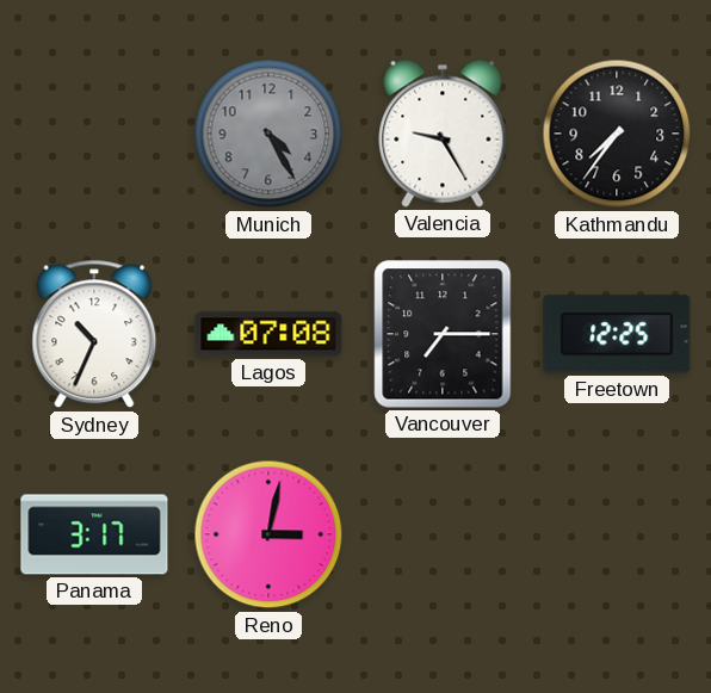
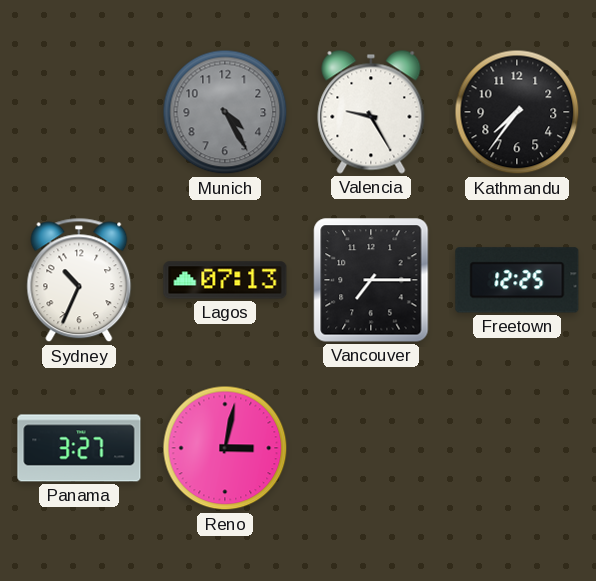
Lagos: 07:08 -> 07:13 (225, 280)
Panama: 3:17 -> 3:27 (79, 448)
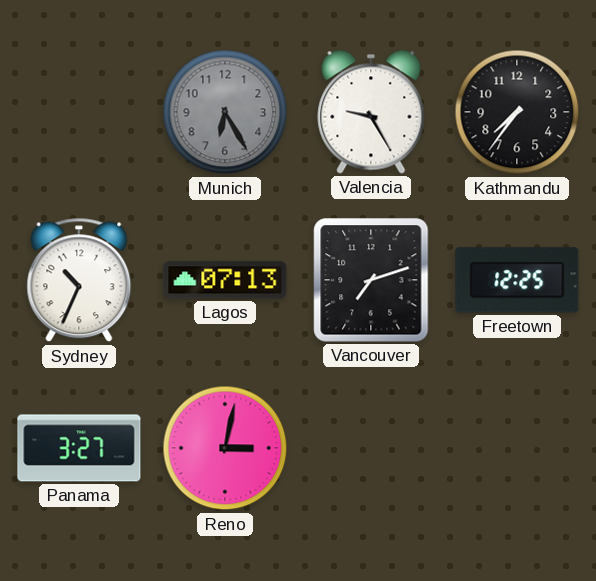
Munich: 4:25 -> 6:25 (225, 112)
Vancouver: 7:15 -> 7:12 (371, 280)
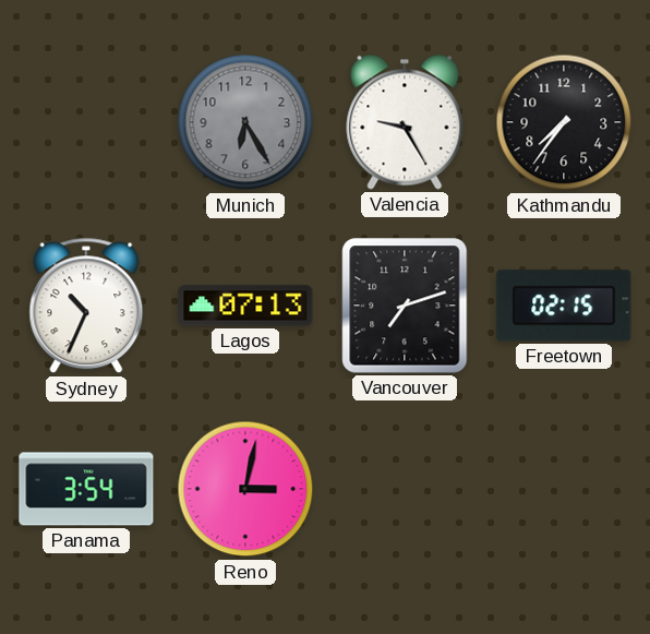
Freetown: 12:25 -> 02:15 (564, 306)
Panama: 3:27 -> 3:54 (86, 489)
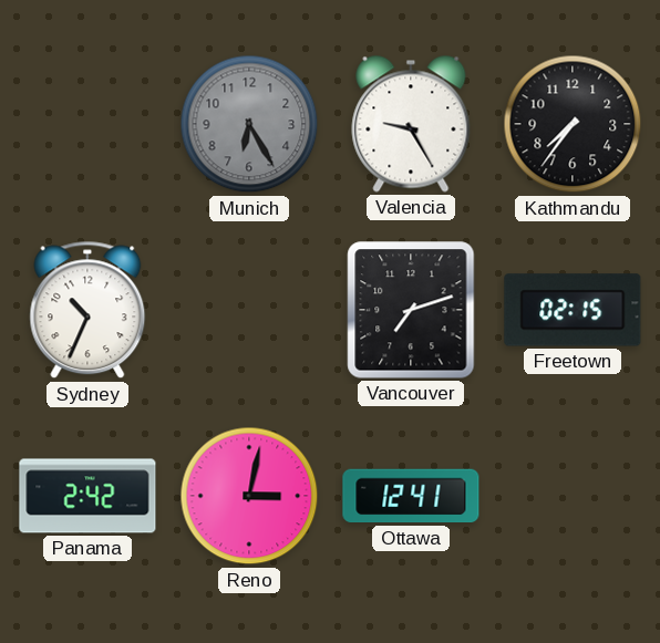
Lagos: 07:13 -> none (245, 306)
Panama: 3:54 -> 2:42 (87, 496)
Ottawa: none -> 12:41 (411, 496)
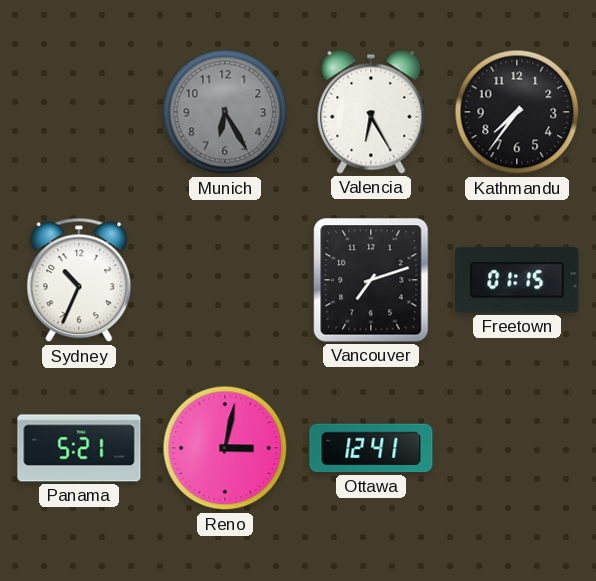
Valencia: 9:25 -> 6:25 (371, 112)
Freetown: 02:15 -> 01:15 (517, 280)
Panama: 2:42 -> 5:21 (79, 448)
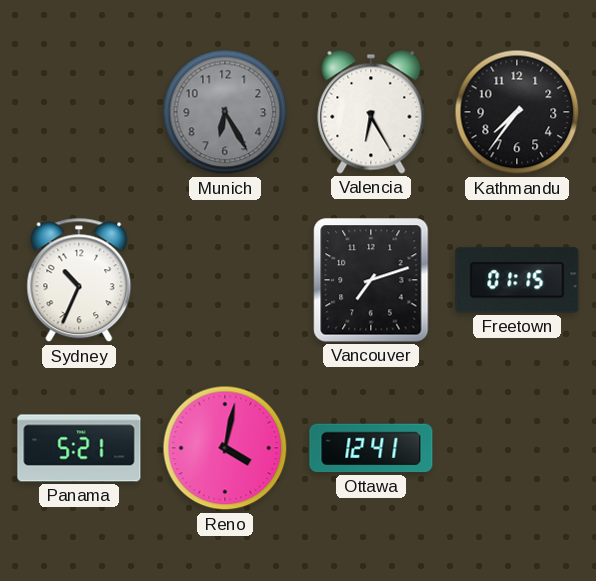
Reno: 3:02 -> 4:02 (225, 448)
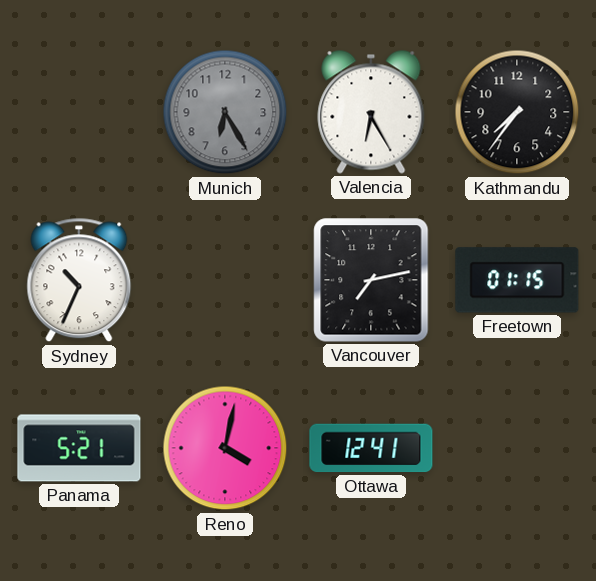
Vancouver: 7:12 -> 7:13 (371, 280)
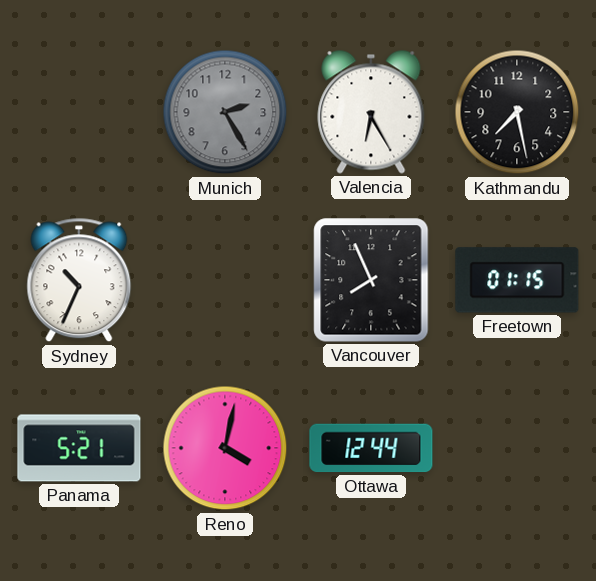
Munich: 6:25 -> 2:25 (225, 112)
Kathmandu: 7:36 -> 7:28 (517, 112)
Vancouver: 7:13 -> 7:56 (371, 280)
Ottawa: 12:41 -> 12:44 (371, 448)
